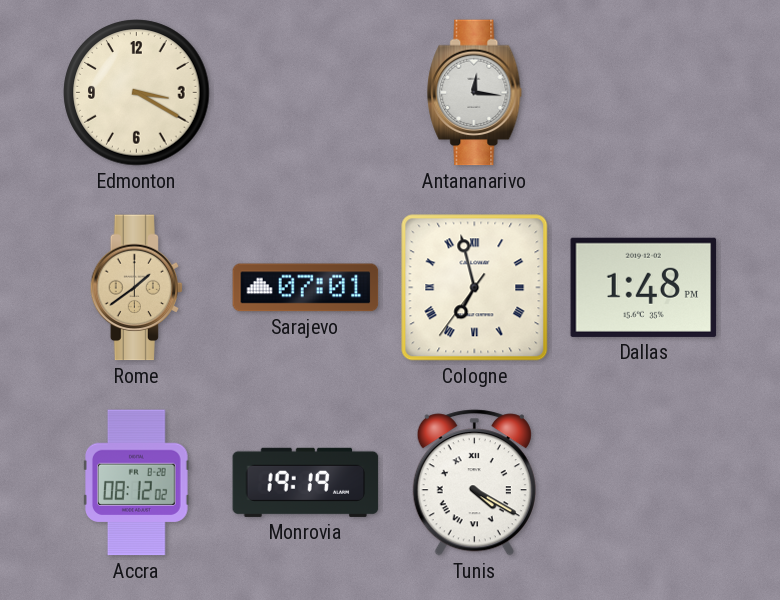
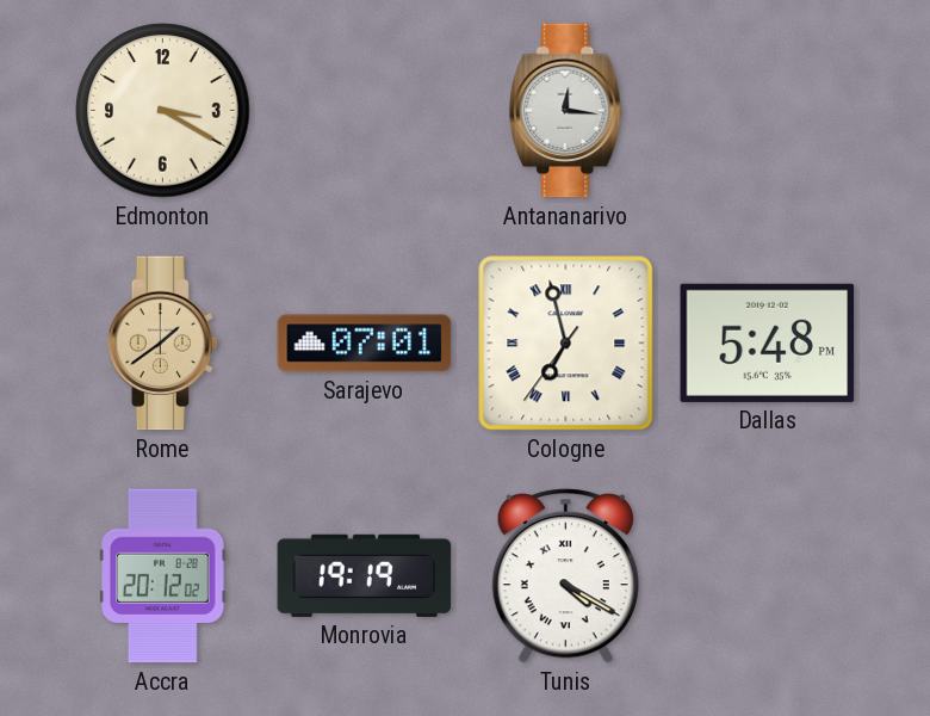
Dallas: 1:48 -> 5:48 (768, 342)
Accra: 08:12 -> 20:12 (163, 576)
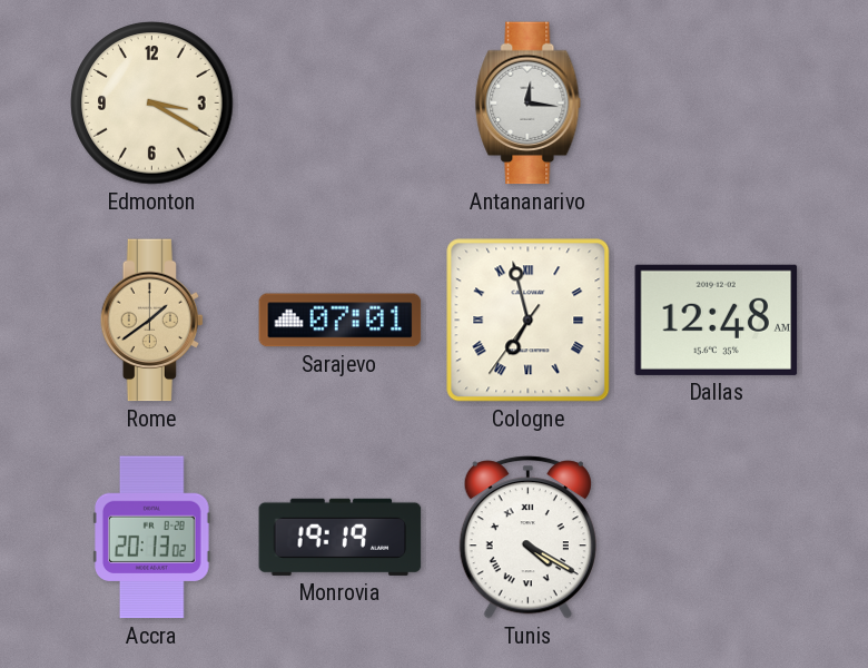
Dallas: 5:48 -> 12:48 (717, 320)
Accra: 20:12 -> 20:13 (152, 538)
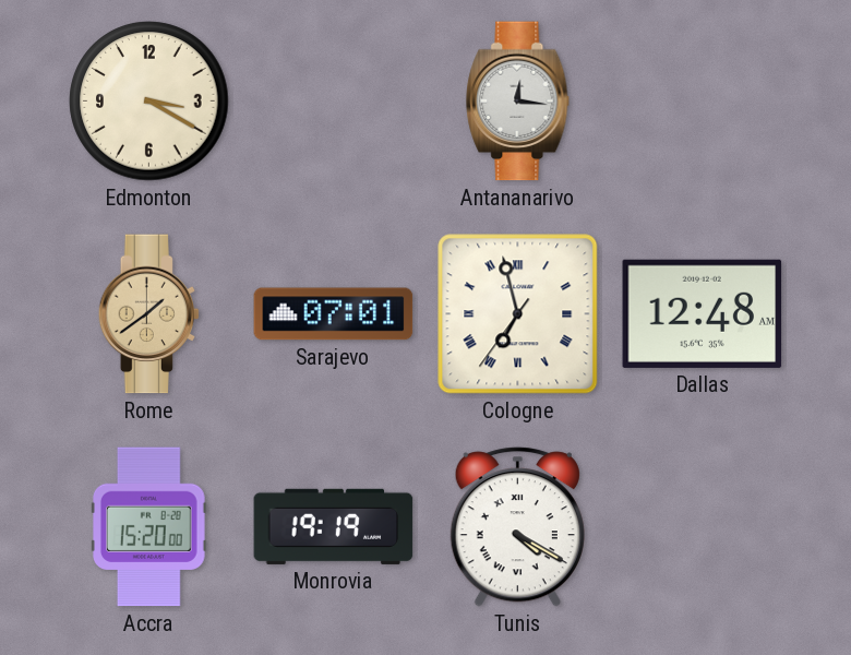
Accra: 20:13 -> 15:20 (149, 527)
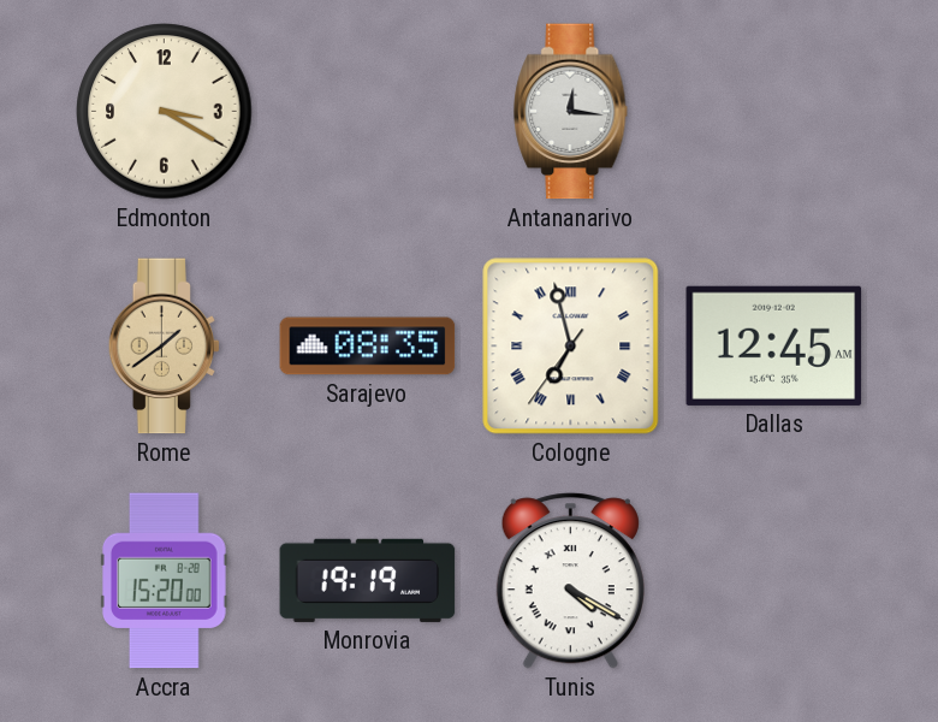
Sarajevo: 07:01 -> 08:35 (368, 347)
Dallas: 12:48 -> 12:45 (774, 345)
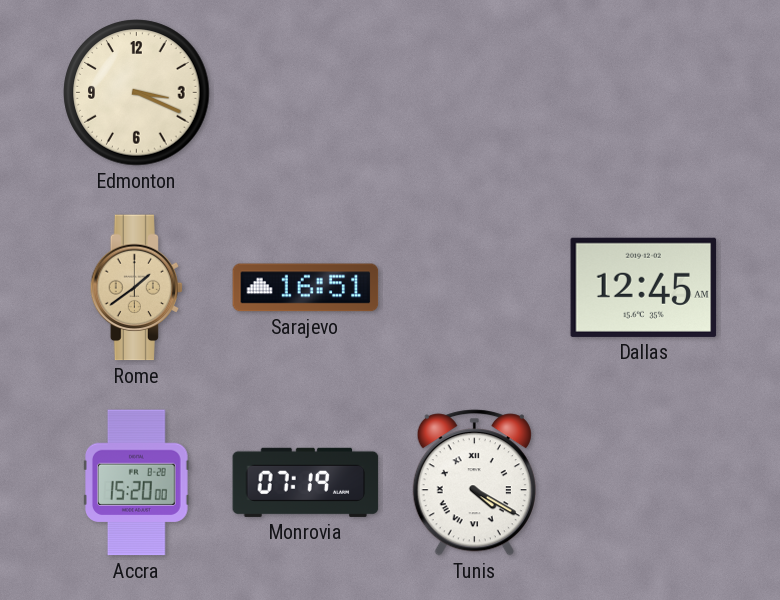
Edmonton: 3:20 -> 3:19 (137, 93)
Antananarivo: 12:16 -> none (571, 112)
Sarajevo: 08:35 -> 16:51 (306, 288)
Cologne: 6:57 -> none (571, 347)
Monrovia: 19:19 -> 07:19 (306, 482)
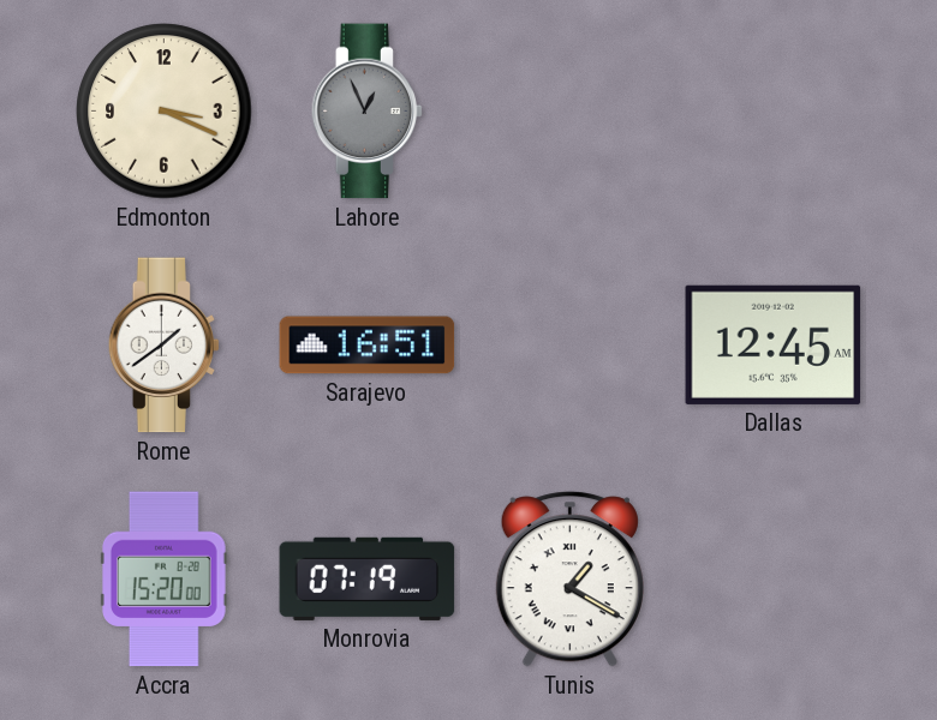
Lahore: none -> 12:56 (368, 112)
Rome dial: champagne -> white (165, 346)
Tunis: 4:20 -> 1:20 (569, 580)
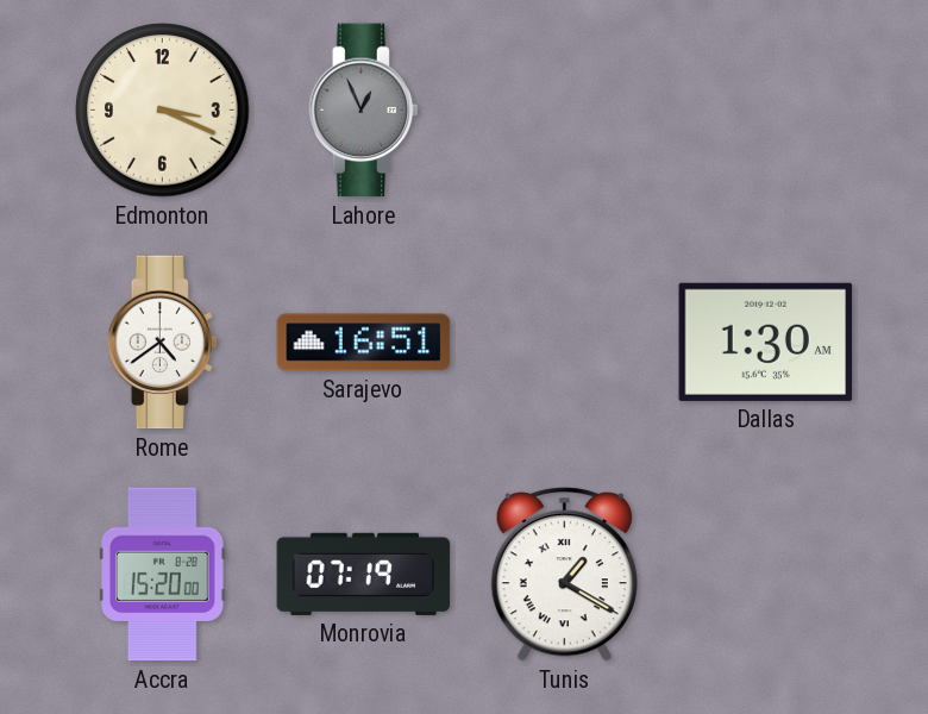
Rome: 1:39 -> 4:39 (163, 343)
Dallas: 12:45 -> 1:30 (766, 342)
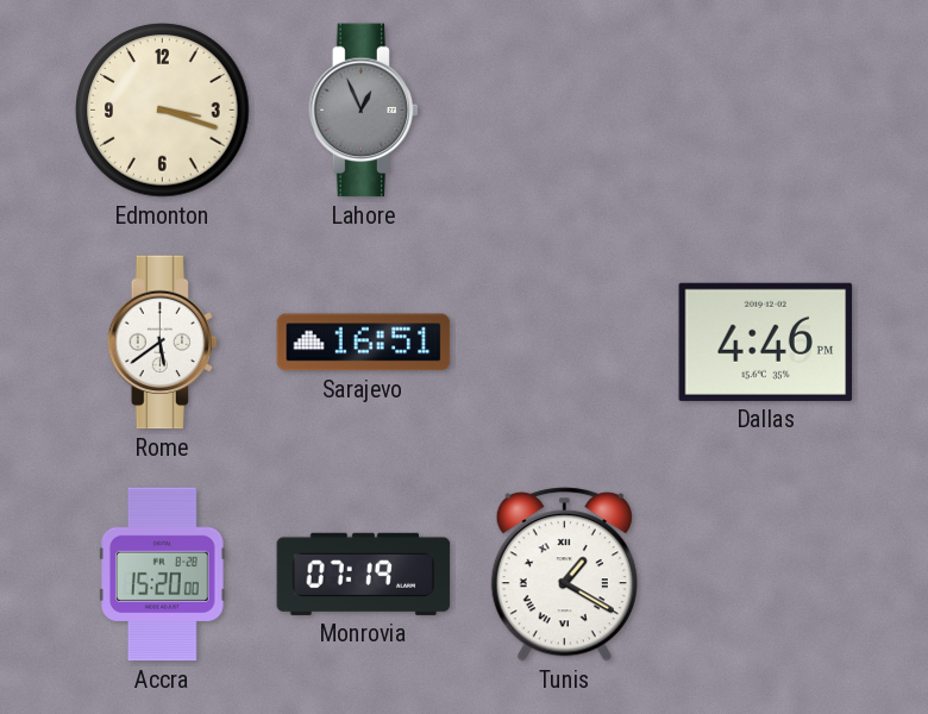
Edmonton: 3:19 -> 3:18 (163, 111)
Rome: 4:39 -> 5:39 (163, 343)
Dallas: 1:30 -> 4:46 (766, 342)
